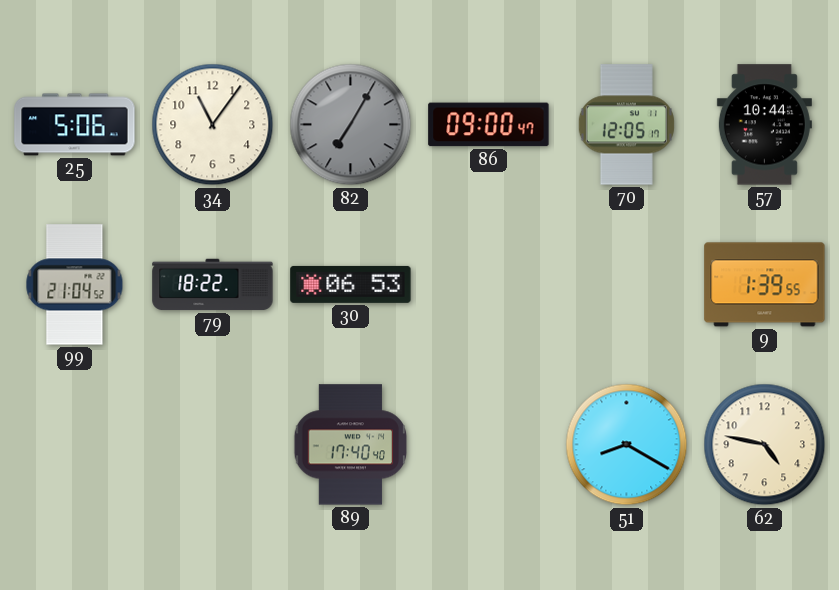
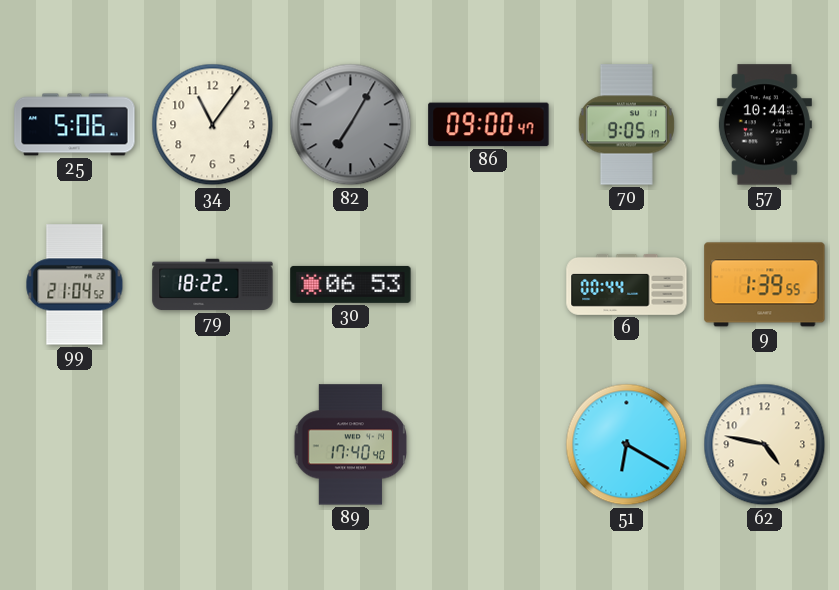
70: 12:05 -> 9:05 (626, 125)
6: none -> 00:44 (627, 284)
51: 8:20 -> 6:20 (627, 445)
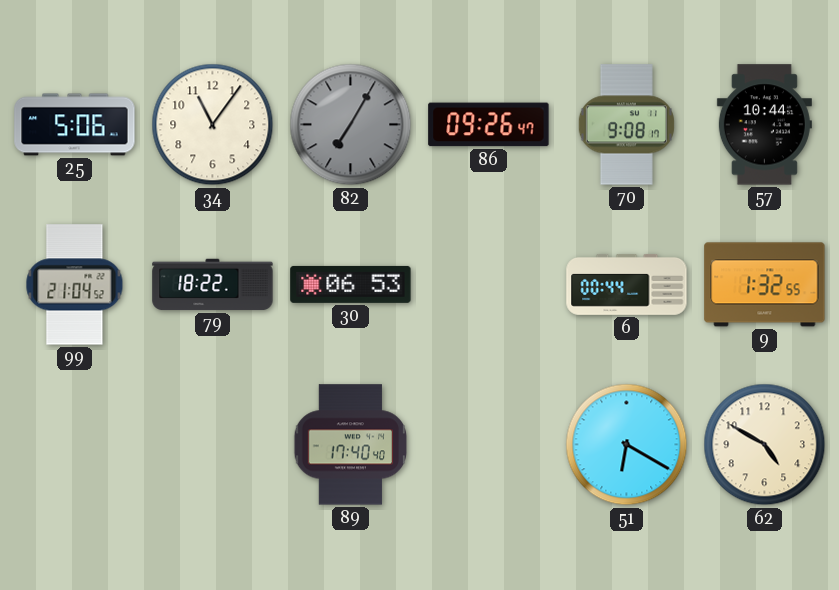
86: 09:00 -> 09:26 (489, 125)
70: 9:05 -> 9:08 (626, 125)
9: 1:39 -> 1:32 (765, 285)
62: 4:47 -> 4:50 (765, 445)
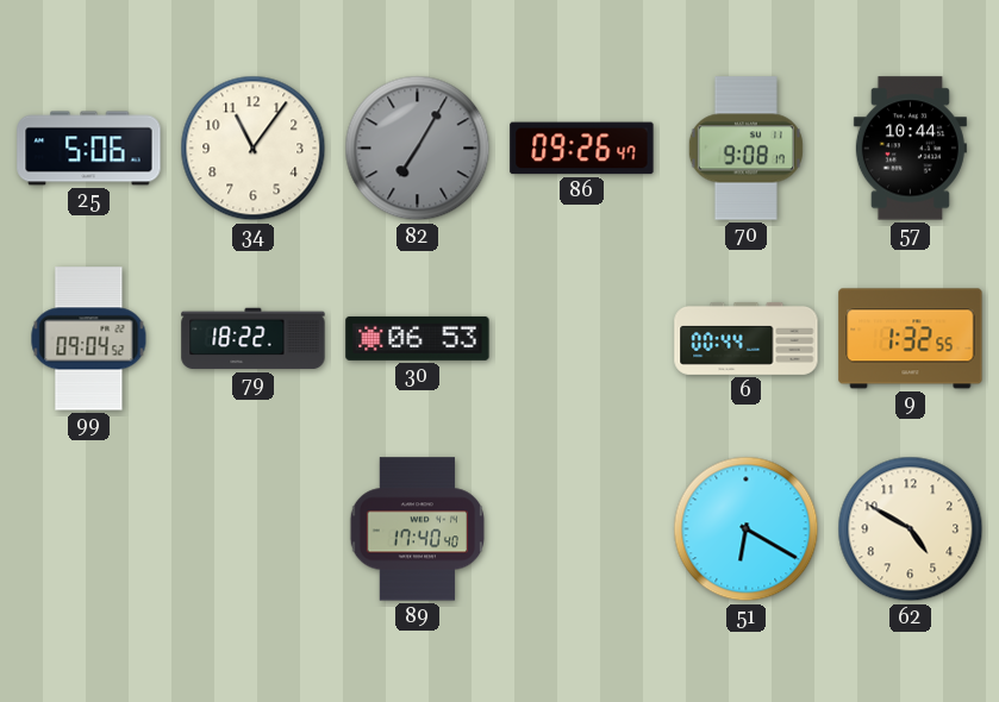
99: 21:04 -> 09:04 (89, 339)
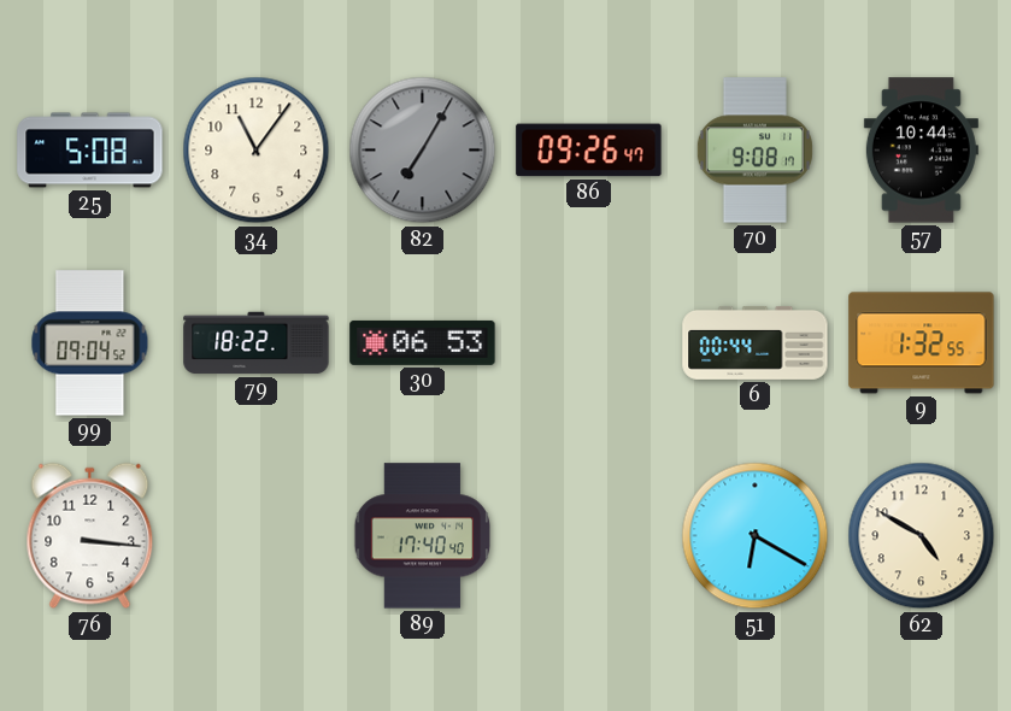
25: 5:06 -> 5:08 (90, 151)
76: none -> 3:16 (90, 536)
